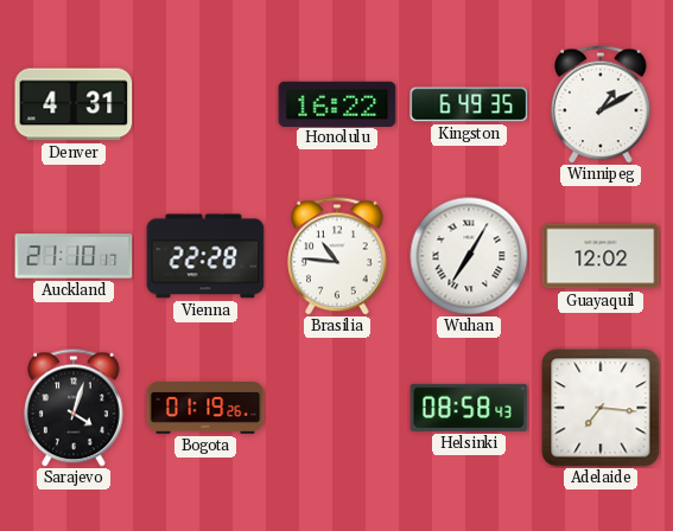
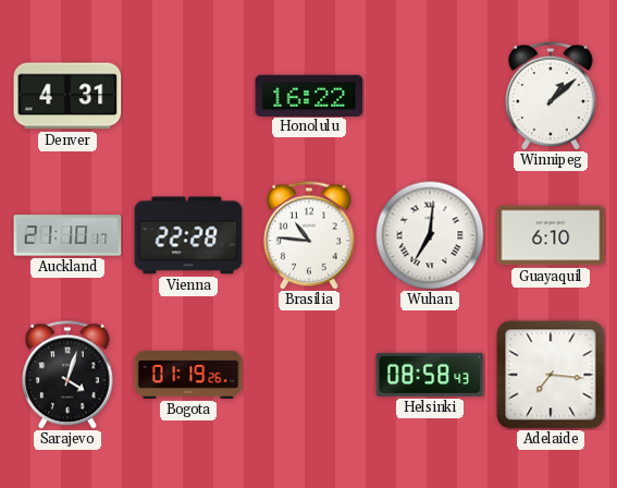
Kingston: 6:49 -> none (469, 104)
Winnipeg: 1:10 -> 1:08 (551, 96)
Wuhan: 7:05 -> 7:01 (430, 235)
Guayaquil: 12:02 -> 6:10 (551, 235)
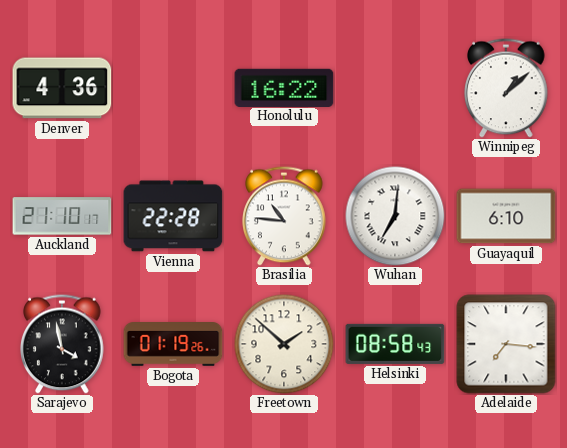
Denver: 4:31 -> 4:36 (62, 88)
Sarajevo: 4:03 -> 3:58 (62, 344)
Freetown: none -> 1:52 (284, 344)
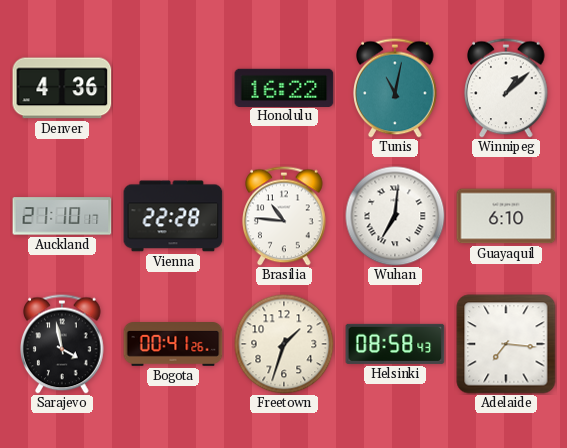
Tunis: none -> 11:02 (395, 88)
Bogota: 01:19 -> 00:41 (173, 345)
Freetown: 1:52 -> 1:33 (284, 344)
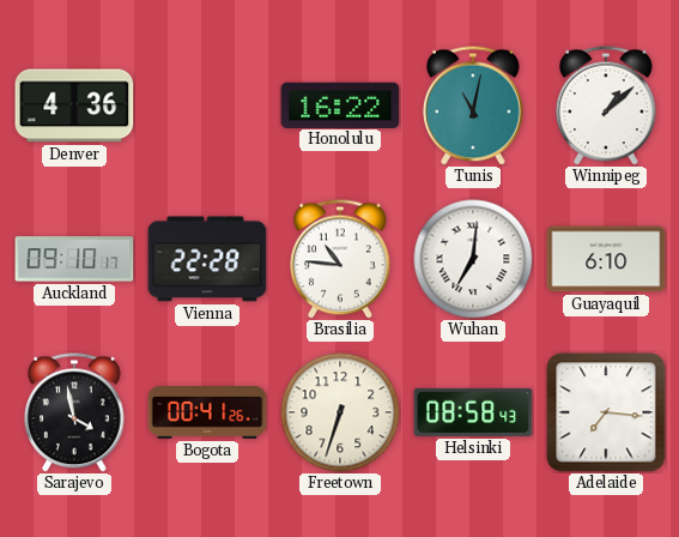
Auckland: 21:10 -> 09:10 (74, 259)
Freetown: 1:33 -> 6:33 (340, 412)
